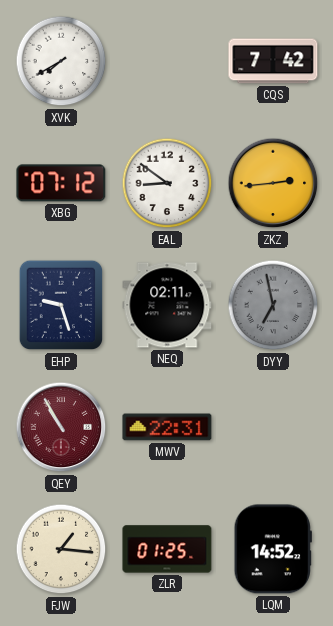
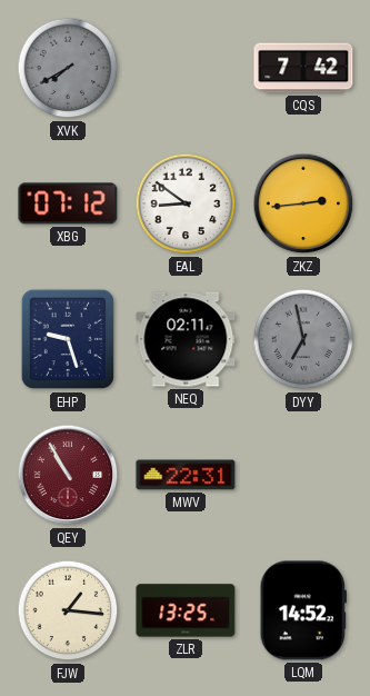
XVK dial: white -> grey (68, 68)
ZLR: 01:25 -> 13:25 (186, 610)
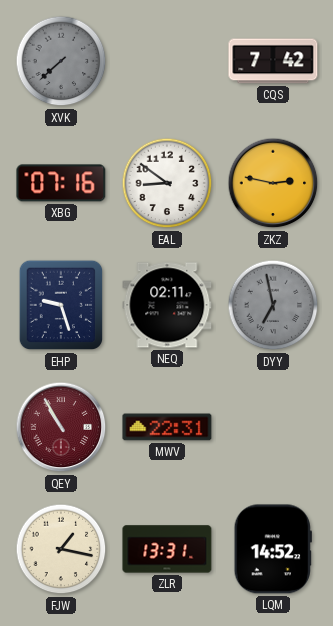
XVK: 7:40 -> 7:38 (61, 61)
XBG: 07:12 -> 07:16 (61, 183)
ZKZ: 2:44 -> 2:47 (273, 183)
FJW: 1:16 -> 1:17 (61, 549)
ZLR: 13:25 -> 13:31 (167, 549)
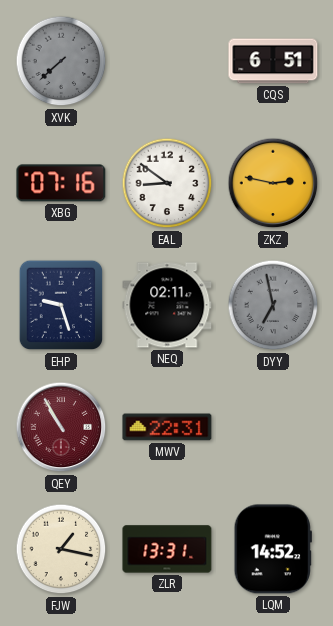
CQS: 7:42 -> 6:51 (273, 61)
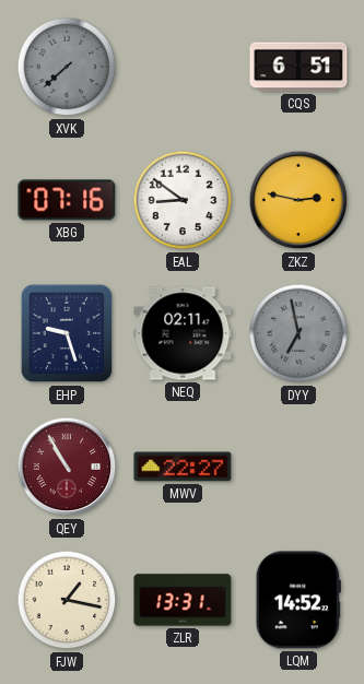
MWV: 22:31 -> 22:27 (183, 467)
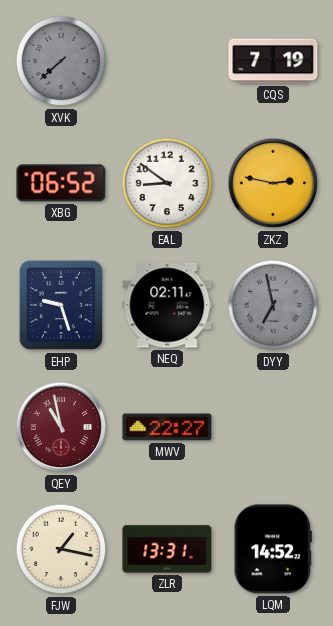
CQS: 6:51 -> 7:19 (273, 61)
XBG: 07:16 -> 06:52 (61, 183)
QEY: 10:55 -> 10:58 (61, 427)
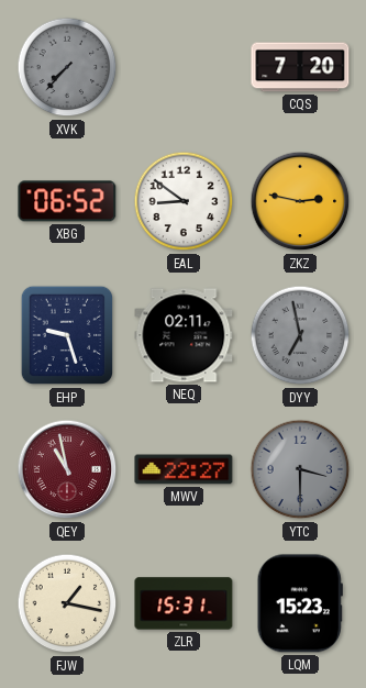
XVK: 7:38 -> 7:37 (67, 67)
CQS: 7:19 -> 7:20 (300, 67)
YTC: none -> 3:30 (300, 469)
ZLR: 13:31 -> 15:31 (184, 603)
LQM: 14:52 -> 15:23 (300, 603)
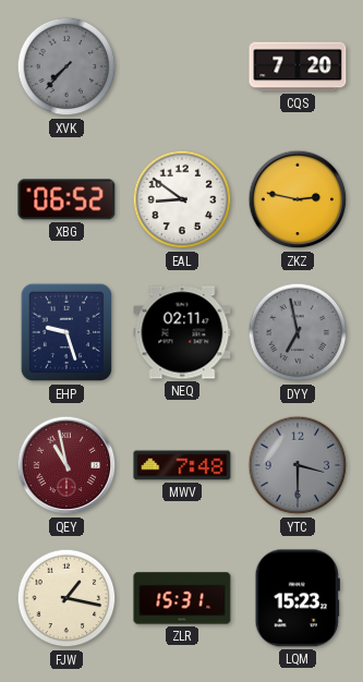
MWV: 22:27 -> 7:48 (182, 465)
